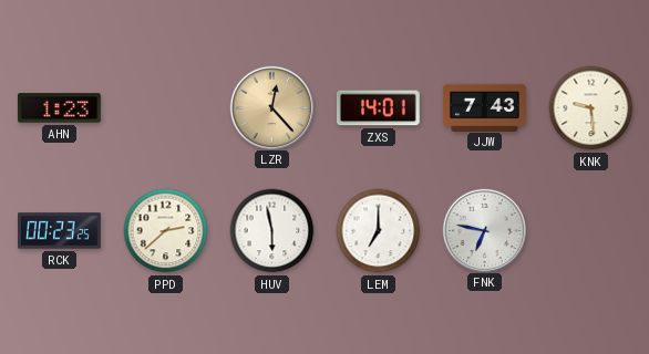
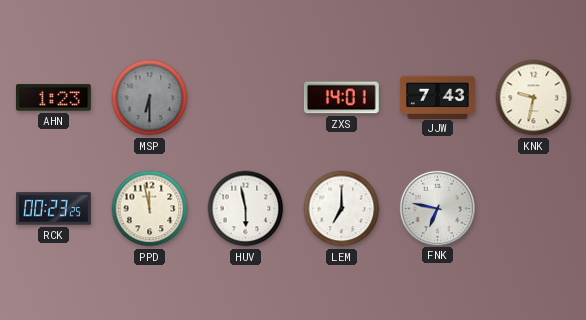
MSP: none -> 6:30 (150, 98)
LZR: 12:23 -> none (271, 107)
KNK: 9:29 -> 9:32 (534, 98)
PPD: 2:38 -> 11:58 (150, 209)
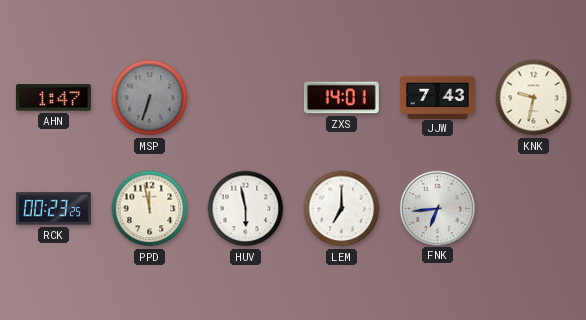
AHN: 1:23 -> 1:47 (54, 98)
MSP: 6:30 -> 6:33 (150, 98)
FNK: 6:47 -> 6:44 (437, 208)
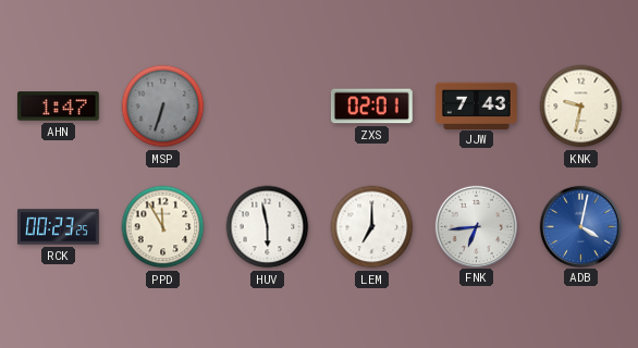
ZXS: 14:01 -> 02:01 (371, 107)
PPD: 11:58 -> 11:55 (163, 227)
ADB: none -> 4:02 (580, 226)
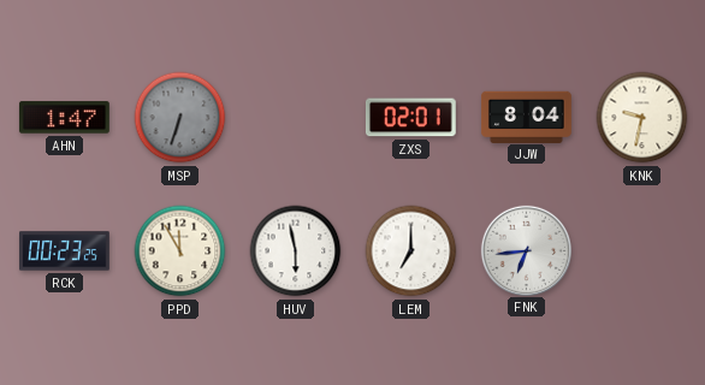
JJW: 7:43 -> 8:04 (527, 117)
ADB: 4:02 -> none (580, 226)
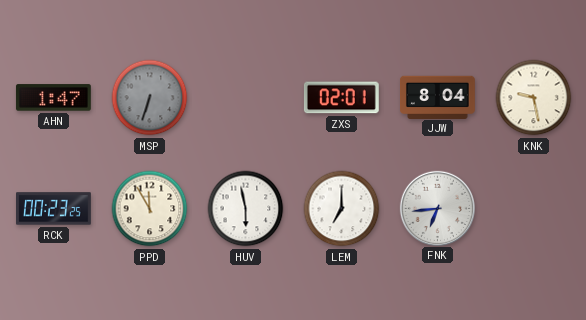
KNK: 9:32 -> 9:28 (534, 98)
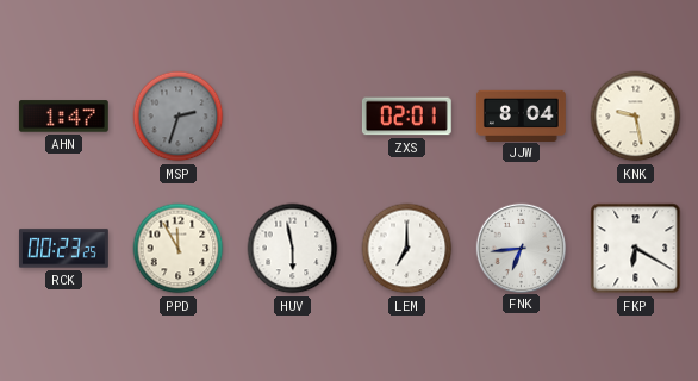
MSP: 6:33 -> 2:33 (179, 117)
FKP: none -> 6:20 (636, 249)
